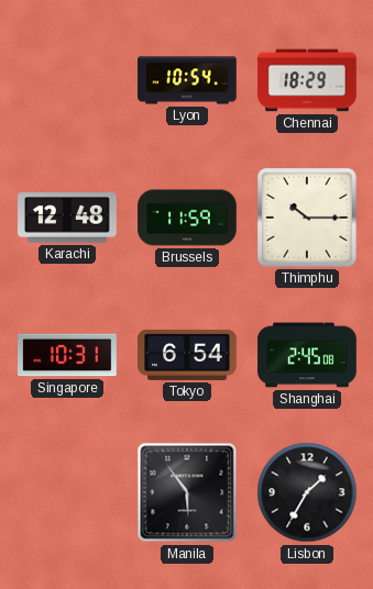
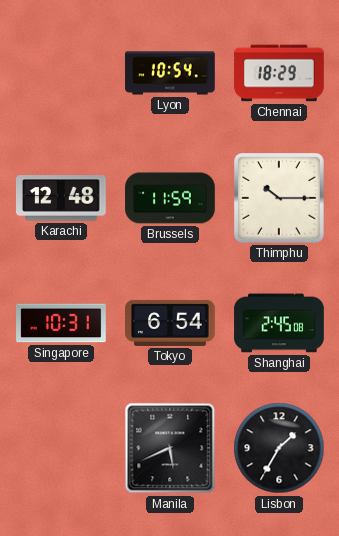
Manila: 5:54 -> 5:41 (170, 448)
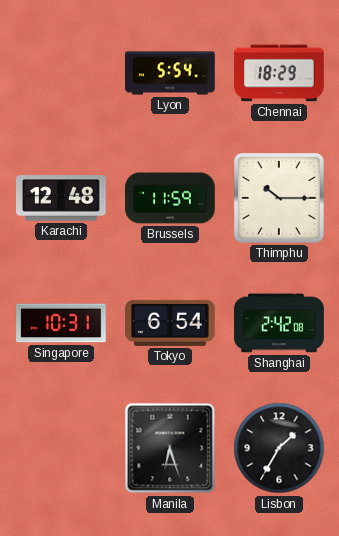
Lyon: 10:54 -> 5:54 (170, 73)
Shanghai: 2:45 -> 2:42 (279, 323)
Manila: 5:41 -> 6:27 (170, 448)
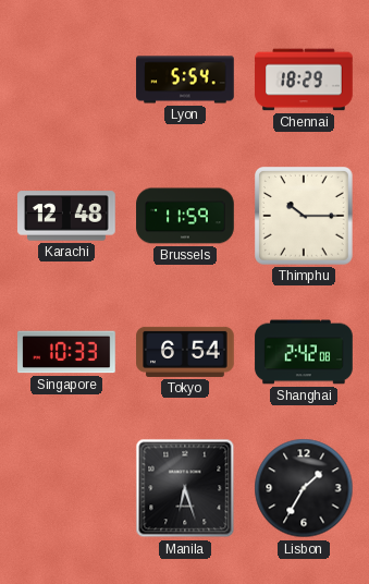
Singapore: 10:31 -> 10:33 (66, 352)
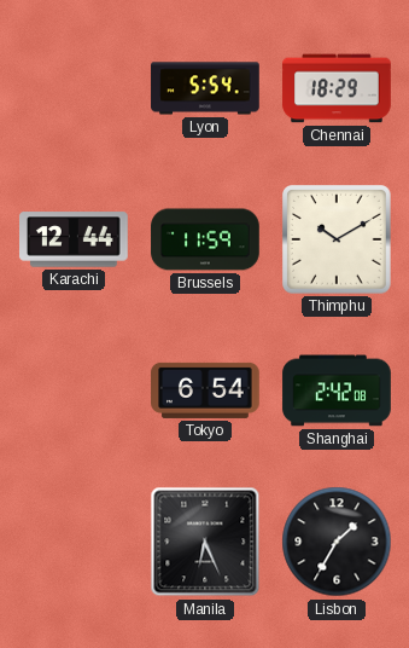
Karachi: 12:48 -> 12:44 (74, 239)
Thimphu: 10:15 -> 10:10 (338, 241)
Singapore: 10:33 -> none (66, 352)
Manila: 6:27 -> 6:26 (205, 542)
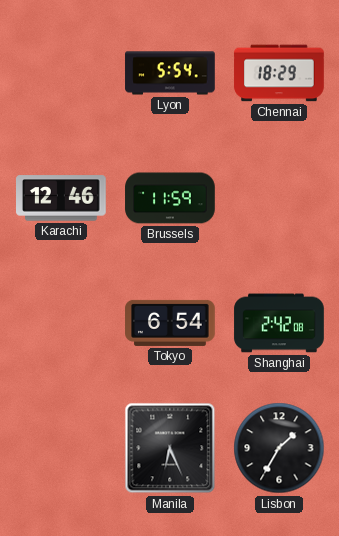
Karachi: 12:44 -> 12:46 (61, 198)
Thimphu: 10:10 -> none (338, 241)
